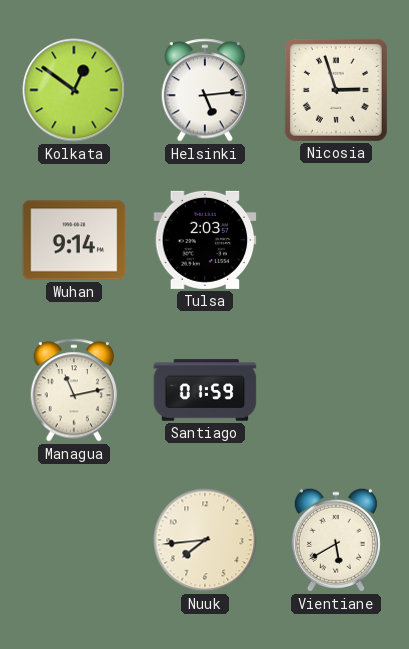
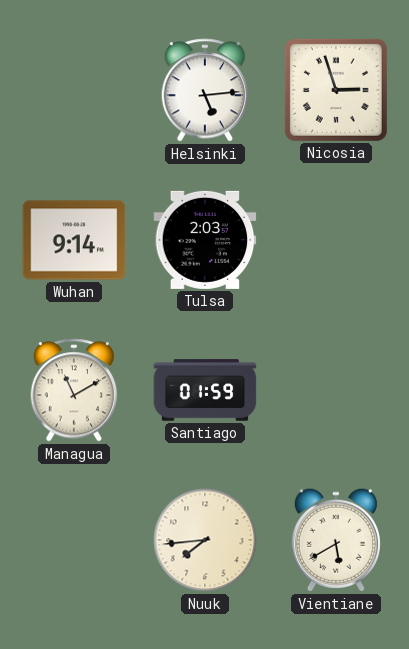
Kolkata: 12:51 -> none (74, 90)
Managua: 11:13 -> 11:10 (74, 390)
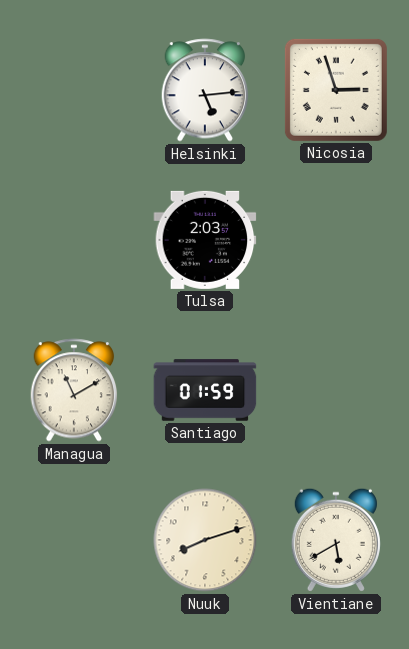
Wuhan: 9:14 -> none (74, 240)
Nuuk: 7:44 -> 8:12 (205, 540)
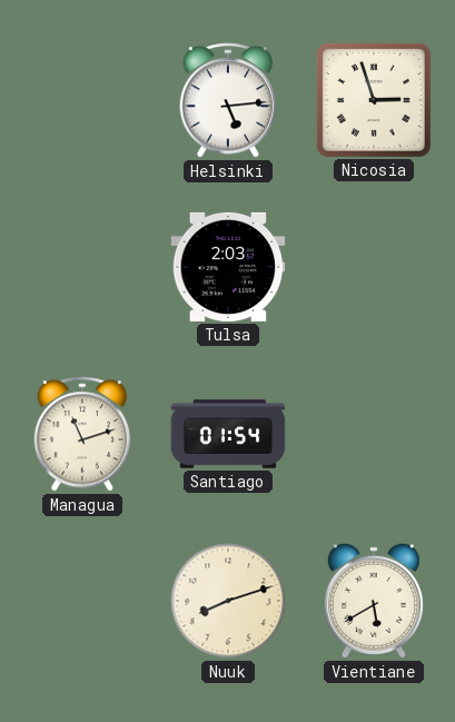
Managua: 11:10 -> 11:12 (82, 434)
Santiago: 01:59 -> 01:54 (228, 434)
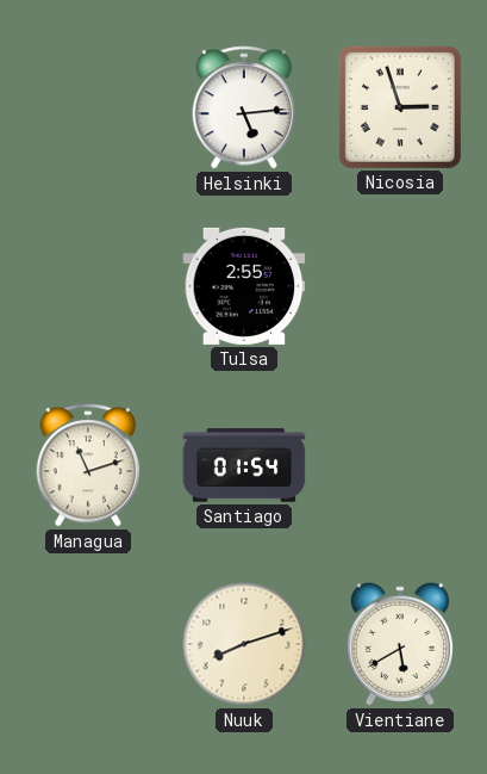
Tulsa: 2:03 -> 2:55 (244, 286)
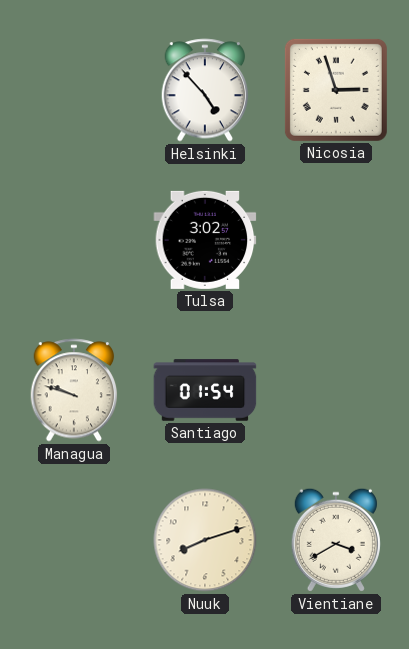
Helsinki: 5:14 -> 4:53 (205, 90)
Tulsa: 2:55 -> 3:02 (205, 240)
Managua: 11:12 -> 9:48 (74, 390)
Vientiane: 5:40 -> 3:40 (336, 540)
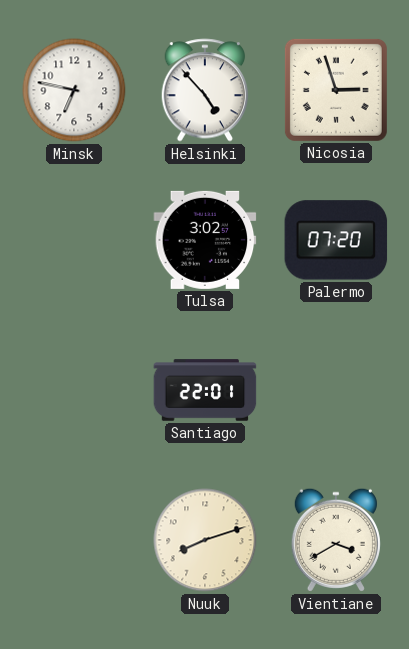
Minsk: none -> 6:47 (74, 90)
Palermo: none -> 07:20 (336, 240)
Managua: 9:48 -> none (74, 390)
Santiago: 01:54 -> 22:01 (205, 390)
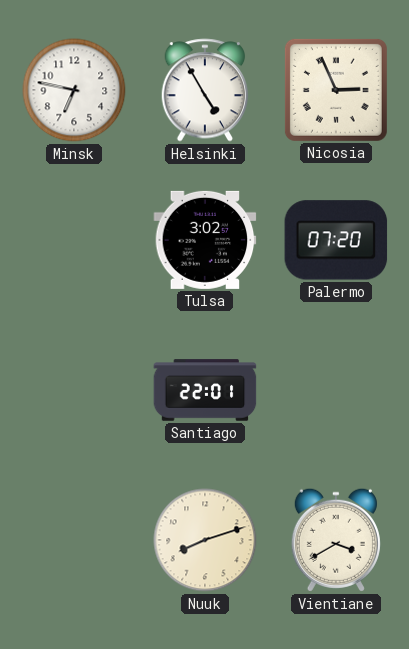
Helsinki: 4:53 -> 4:55 (205, 90)
Nicosia: 2:57 -> 2:56 (336, 90)
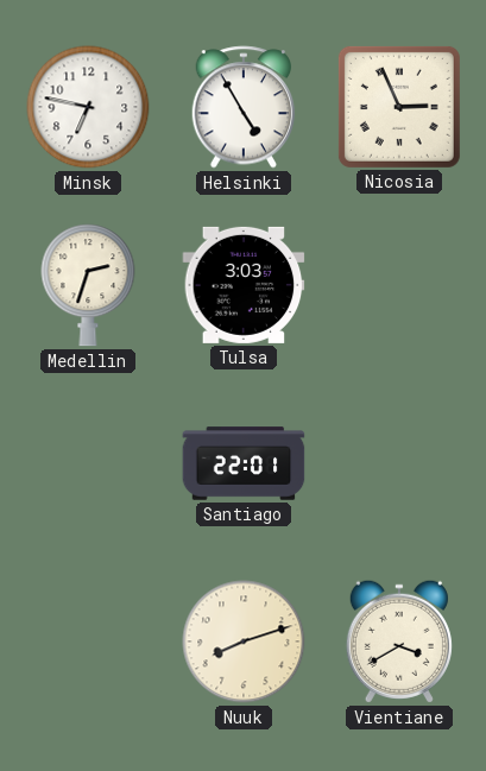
Medellin: none -> 2:33 (88, 285)
Tulsa: 3:02 -> 3:03 (244, 285)
Palermo: 07:20 -> none (336, 240)
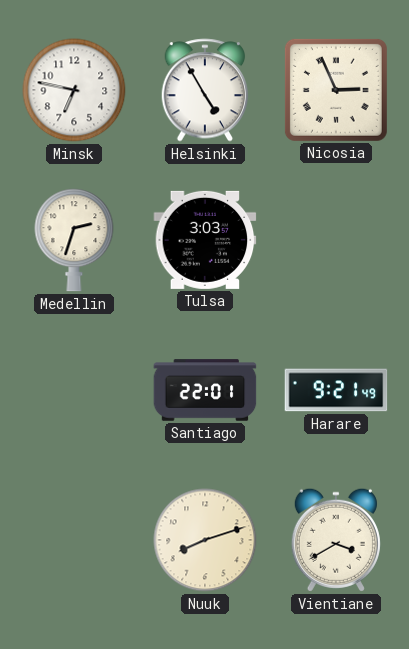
Harare: none -> 9:21 (336, 390)
